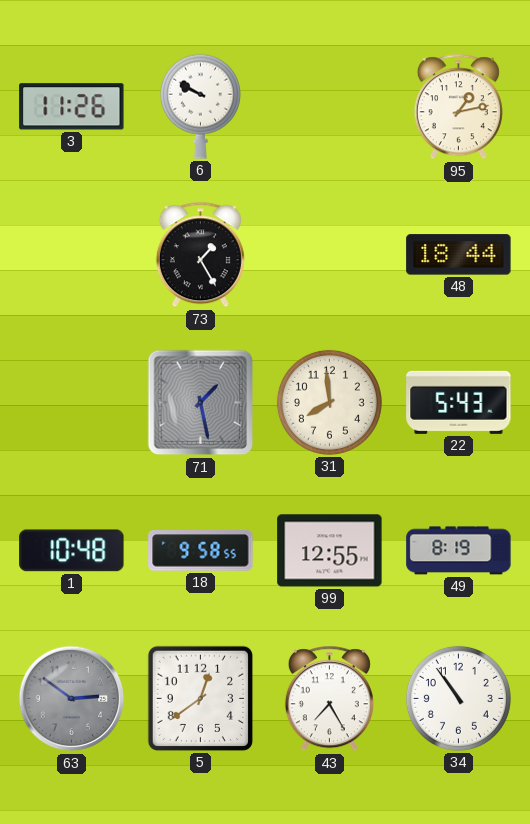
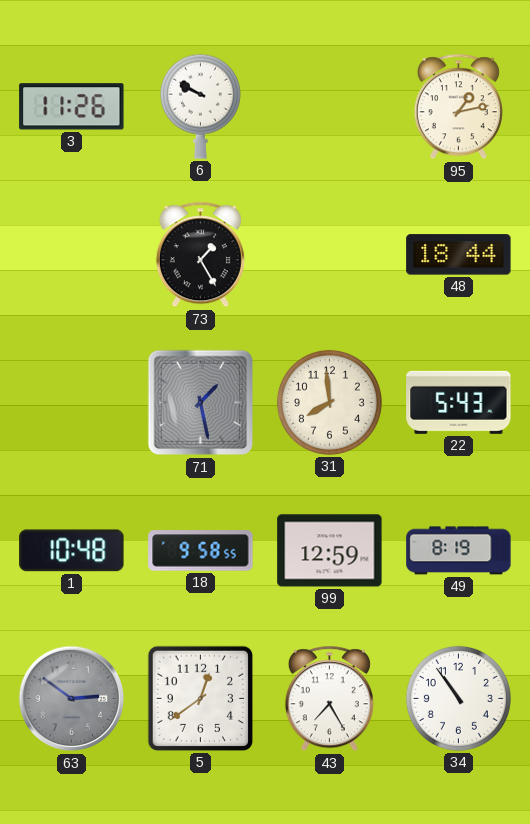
99: 12:55 -> 12:59 (330, 551)
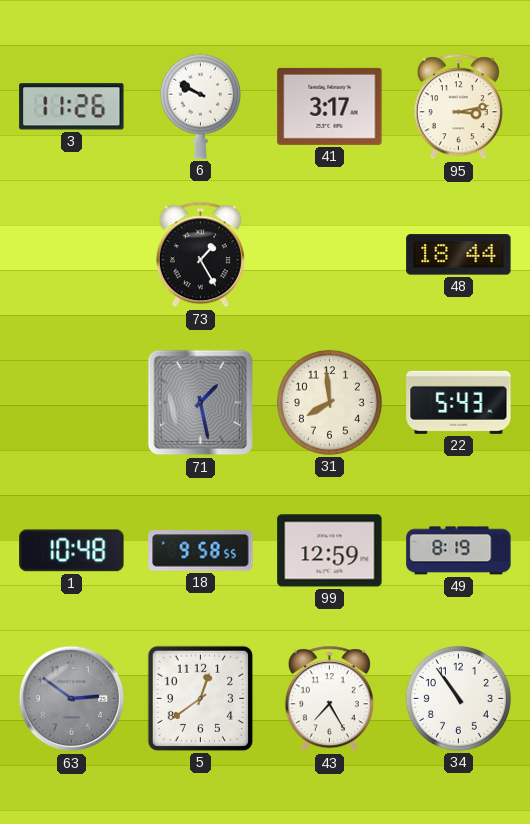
41: none -> 3:17 (330, 106)
95: 1:13 -> 3:13 (458, 107)
